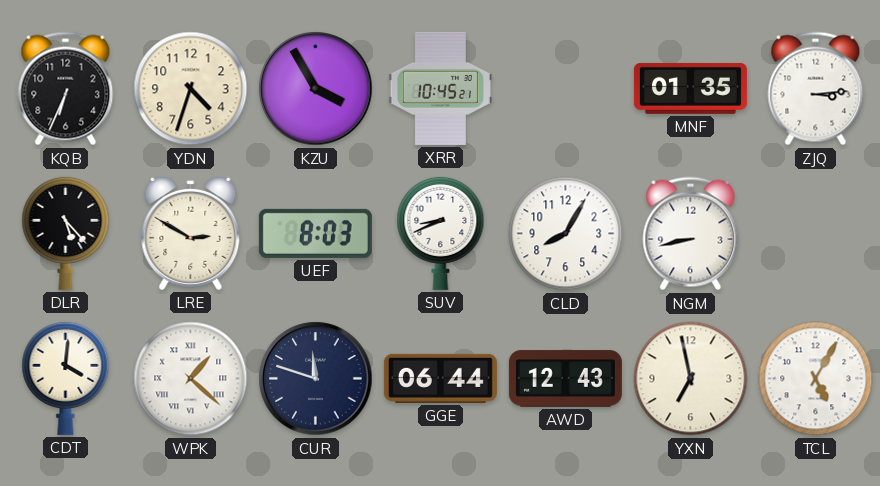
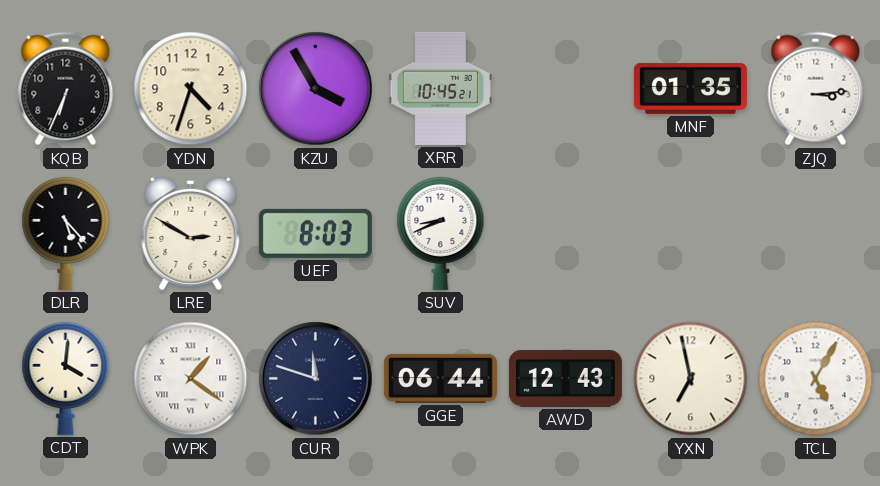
CLD: 8:05 -> none (566, 234)
NGM: 8:43 -> none (691, 234)
WPK: 1:22 -> 1:21 (191, 379)
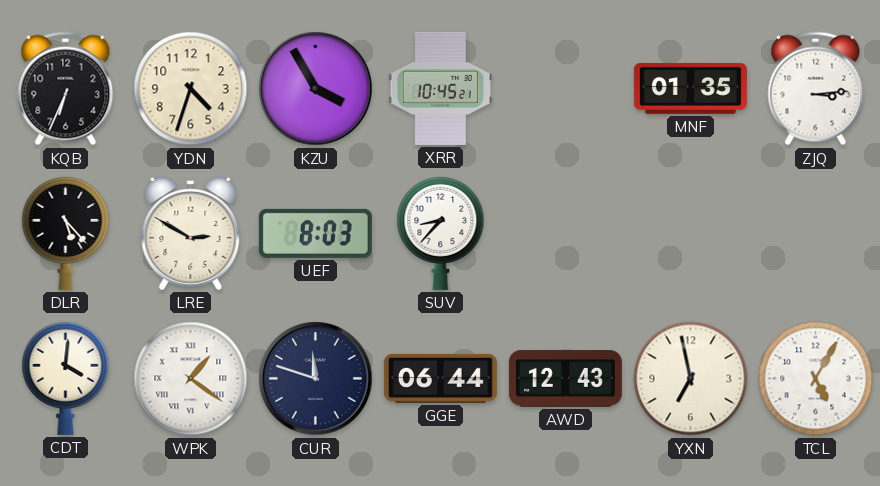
SUV: 8:41 -> 8:37 (441, 233)
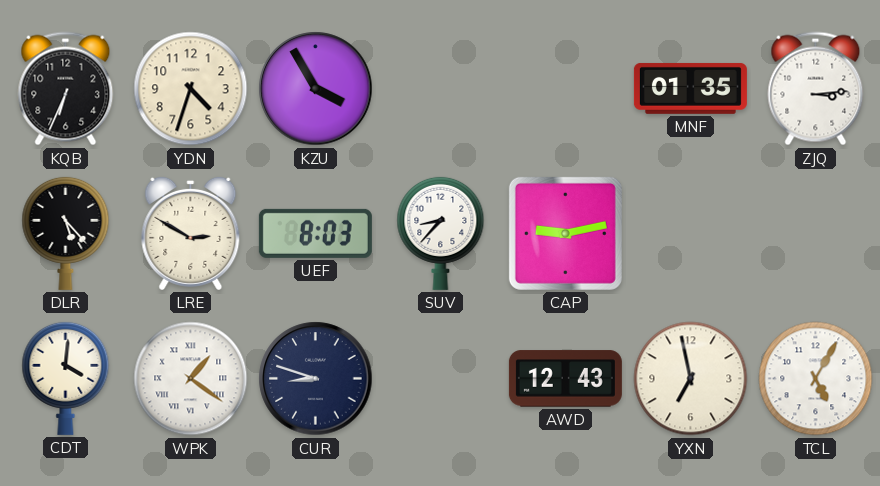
XRR: 10:45 -> none (440, 88)
CAP: none -> 9:13 (565, 233)
CUR: 11:48 -> 8:48 (316, 379)
GGE: 06:44 -> none (440, 378)
